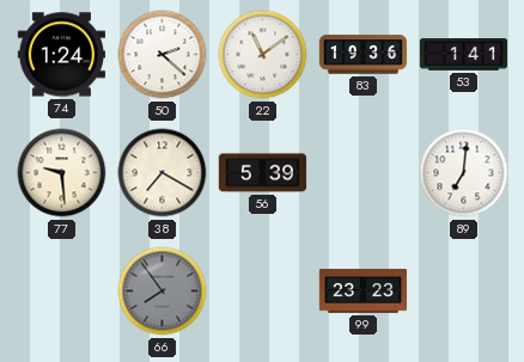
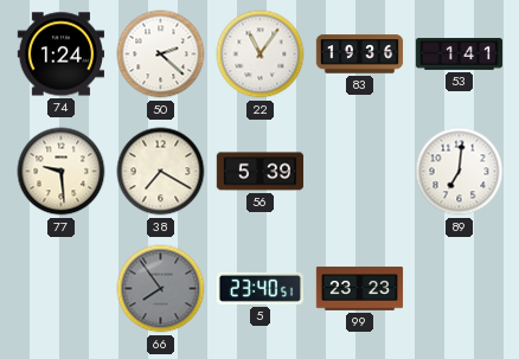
22: 11:09 -> 11:06 (261, 55)
5: none -> 23:40 (259, 288)
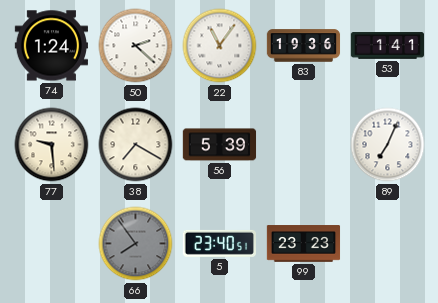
89: 7:01 -> 7:04 (388, 145)
